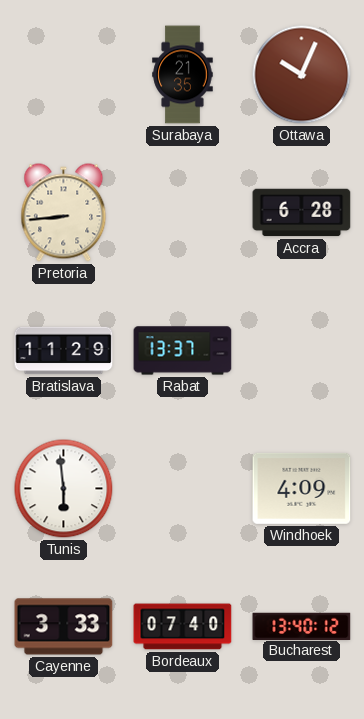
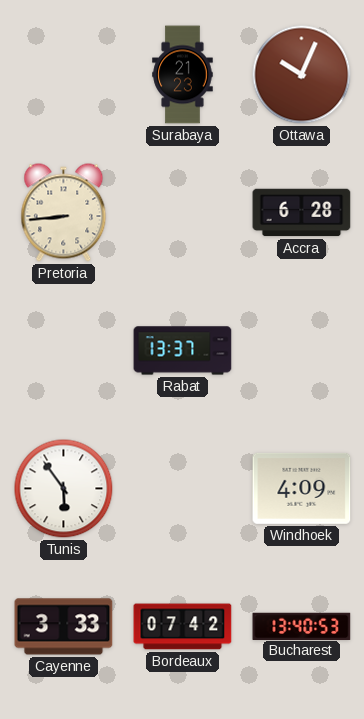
Surabaya: 21:35 -> 21:23 (183, 75)
Bratislava: 11:29 -> none (64, 351)
Tunis: 5:59 -> 5:54 (64, 489)
Bordeaux: 07:40 -> 07:42 (183, 627)
Bucharest: 13:40:12 -> 13:40:53 (302, 626)
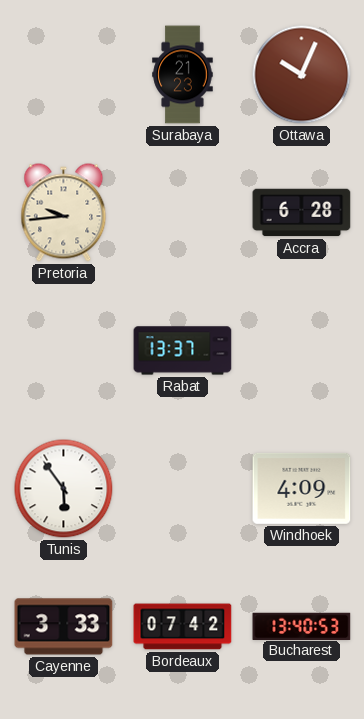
Pretoria: 8:44 -> 9:44 (64, 213)
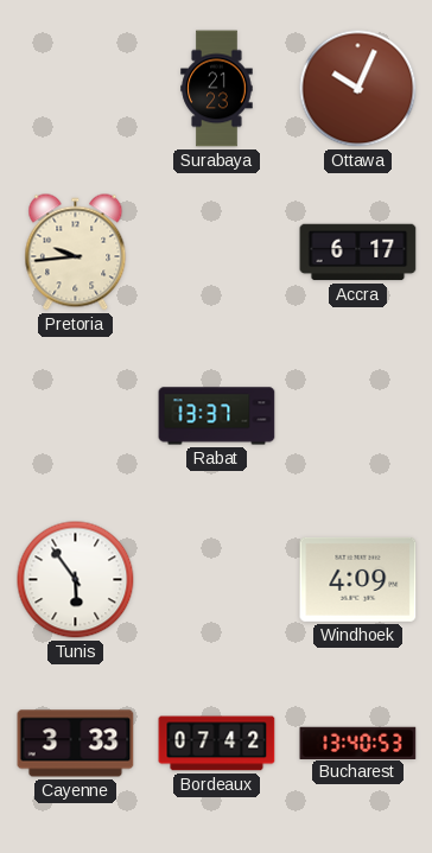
Accra: 6:28 -> 6:17 (358, 253)
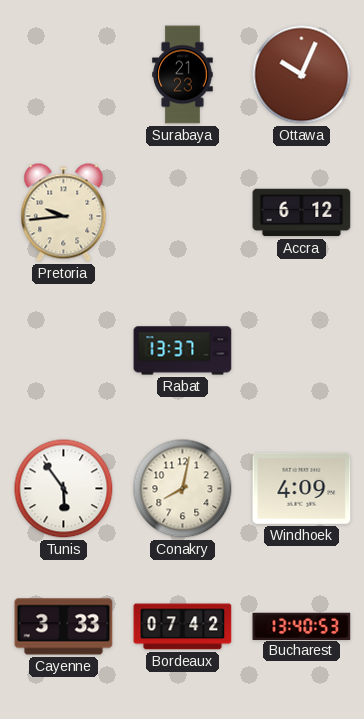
Accra: 6:17 -> 6:12 (302, 213)
Conakry: none -> 8:02 (183, 489)
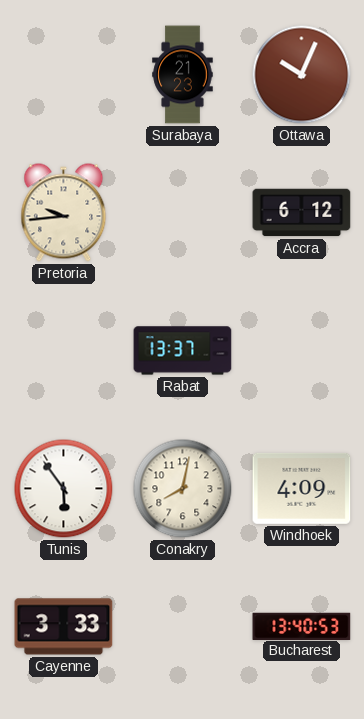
Bordeaux: 07:42 -> none (183, 627)
